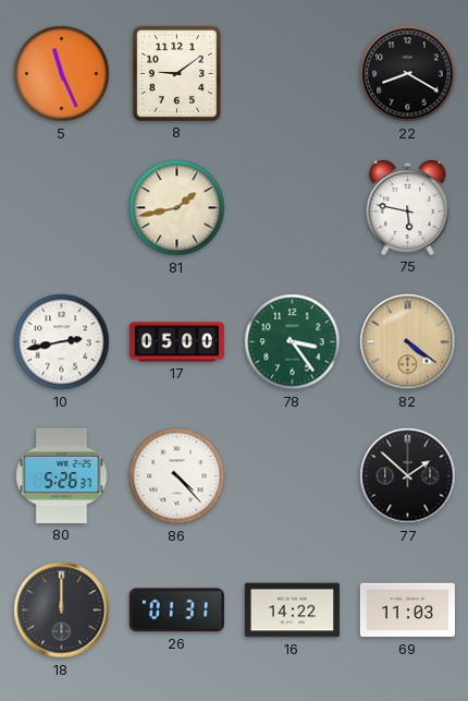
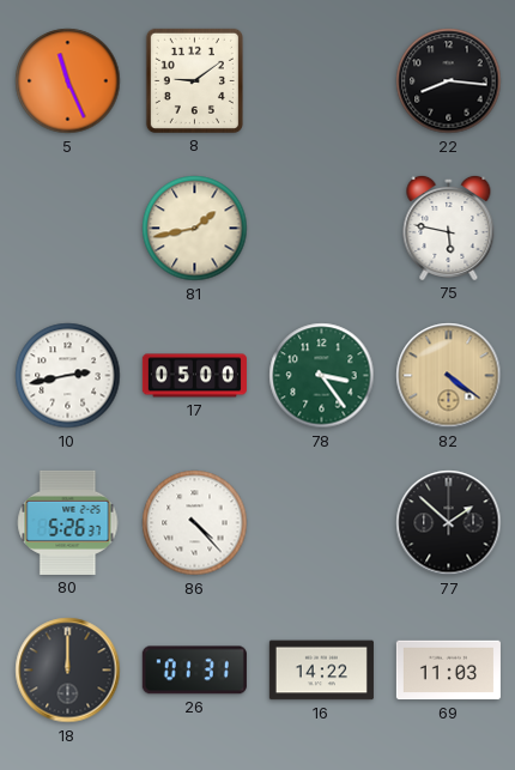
22: 8:20 -> 8:16 (449, 81)
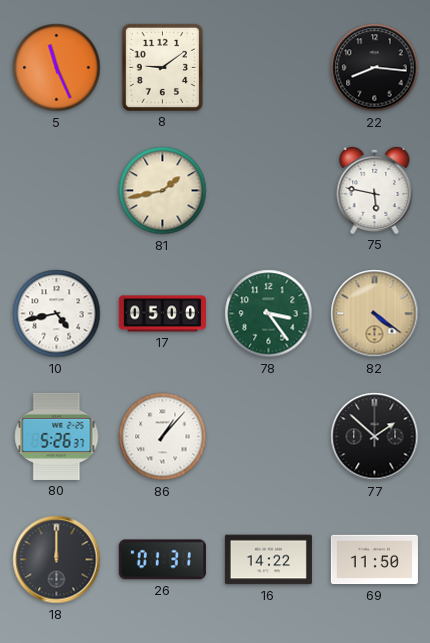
10: 2:43 -> 4:43 (57, 314)
86: 4:23 -> 1:07 (163, 437)
69: 11:03 -> 11:50 (374, 560)
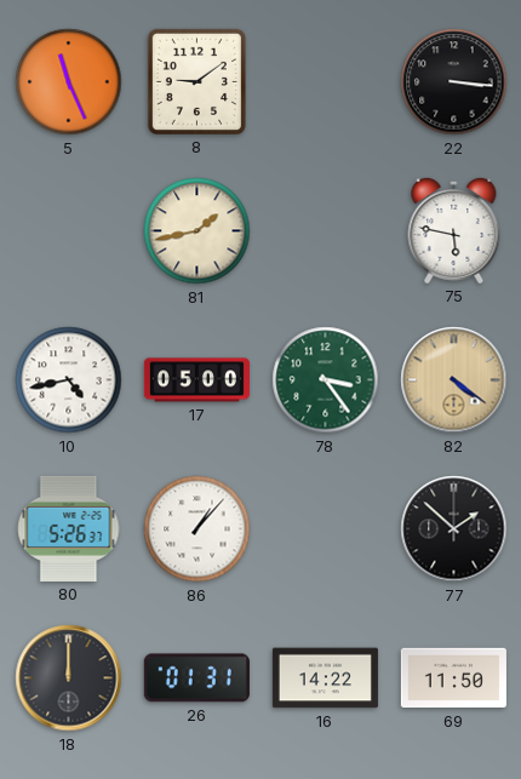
22: 8:16 -> 3:16 (454, 82)
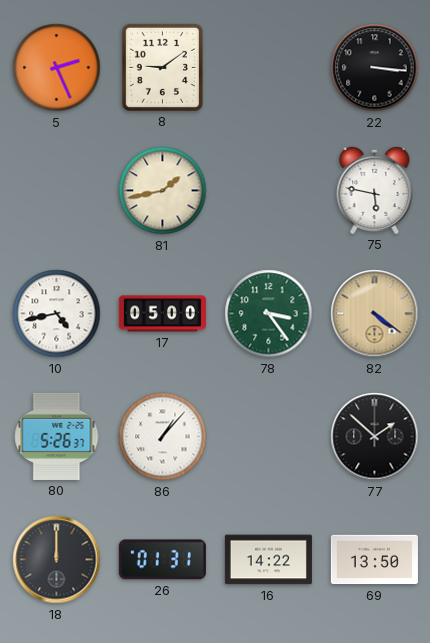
5: 11:26 -> 2:26 (57, 68)
69: 11:50 -> 13:50 (374, 560)
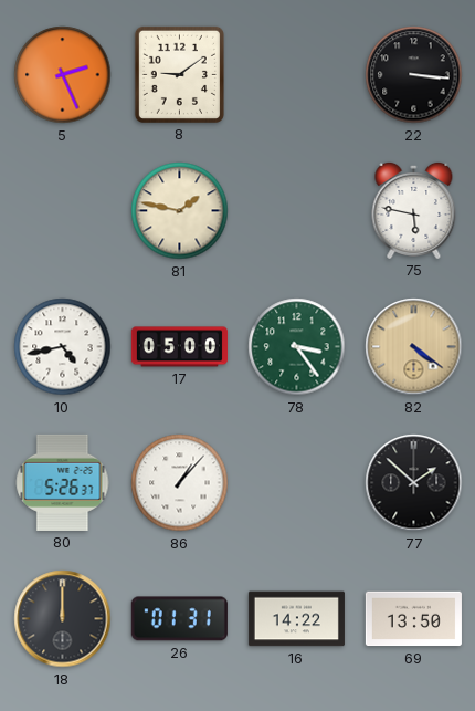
81: 1:43 -> 1:47 (180, 211)
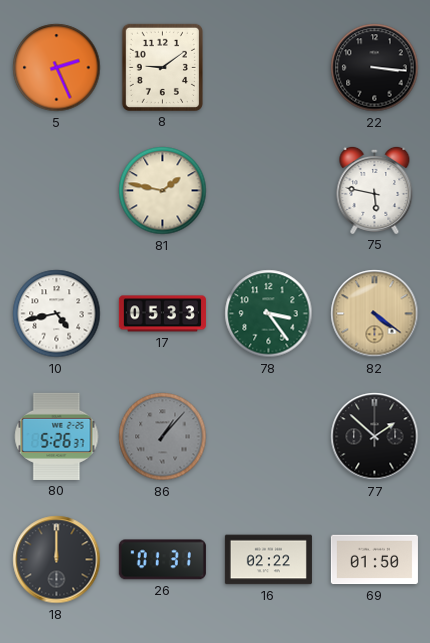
17: 05:00 -> 05:33 (162, 314)
86 dial: white -> grey (163, 437)
16: 14:22 -> 02:22 (268, 560)
69: 13:50 -> 01:50 (374, 560)
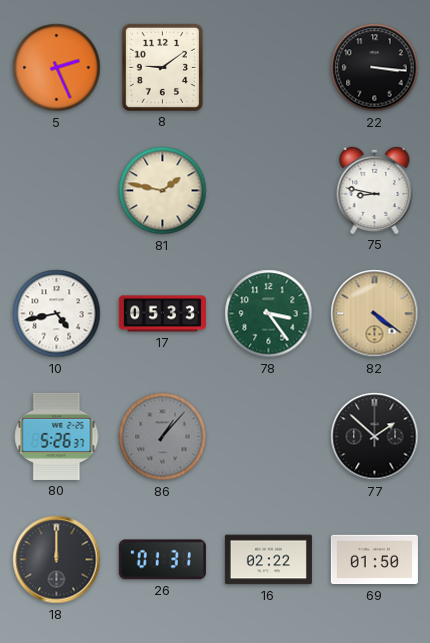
75: 5:47 -> 8:47 (375, 190)
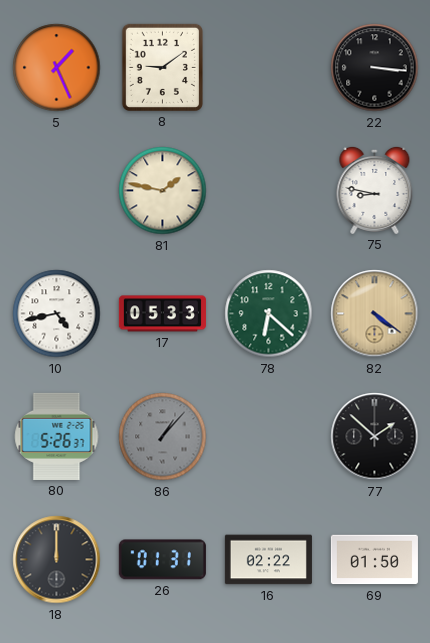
5: 2:26 -> 1:26 (57, 68)
78: 3:24 -> 6:22 (269, 314)
